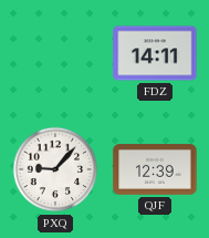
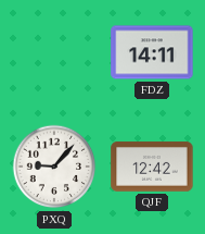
QJF: 12:39 -> 12:42 (152, 167)
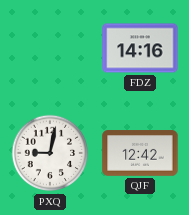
FDZ: 14:11 -> 14:16 (140, 48)
PXQ: 9:07 -> 9:02 (50, 153)
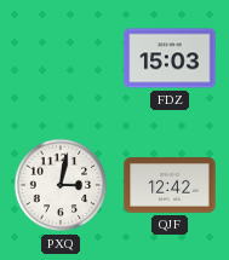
FDZ: 14:16 -> 15:03 (170, 58)
PXQ: 9:02 -> 3:02 (61, 185)
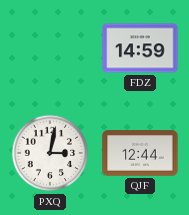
FDZ: 15:03 -> 14:59 (140, 48)
QJF: 12:42 -> 12:44 (140, 153)
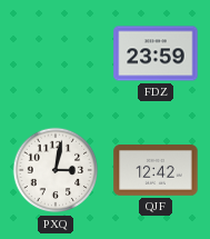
FDZ: 14:59 -> 23:59 (156, 53)
QJF: 12:44 -> 12:42 (156, 170)
